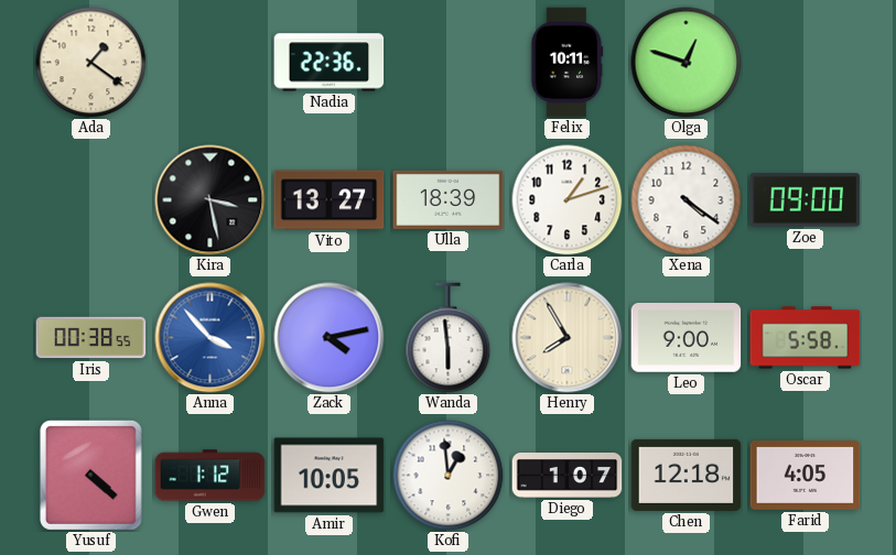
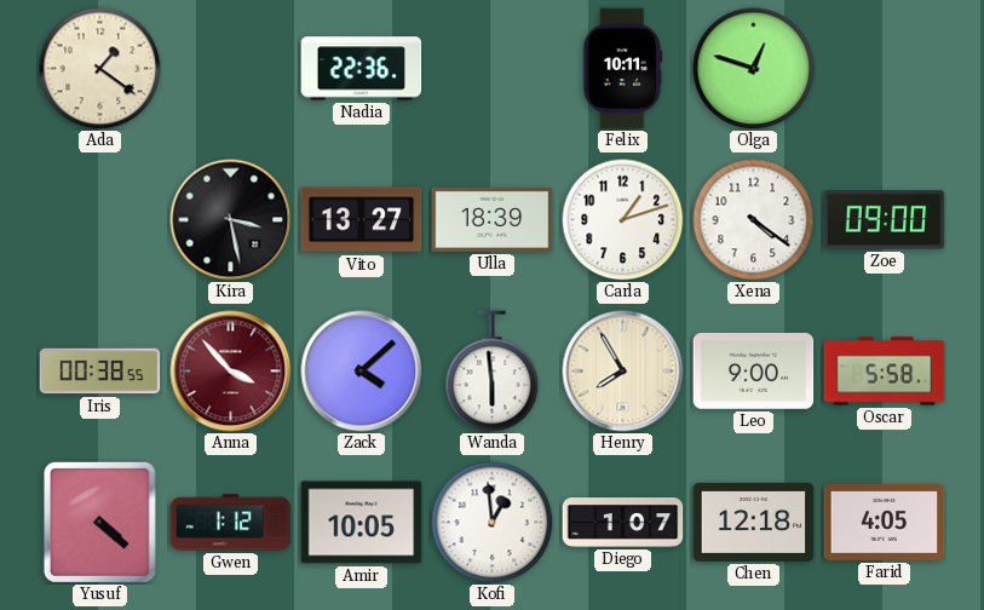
Anna dial: blue -> burgundy (231, 372)
Zack: 4:13 -> 4:08 (362, 372)
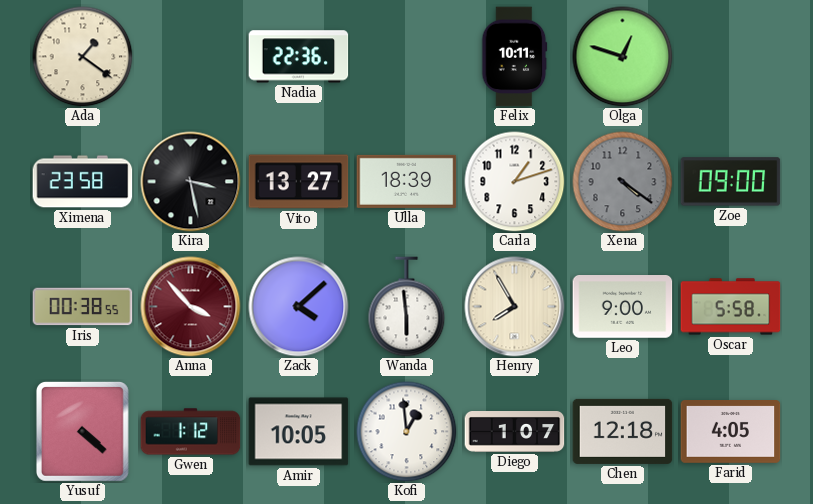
Ximena: none -> 23:58 (83, 182)
Xena dial: white -> grey (623, 182)
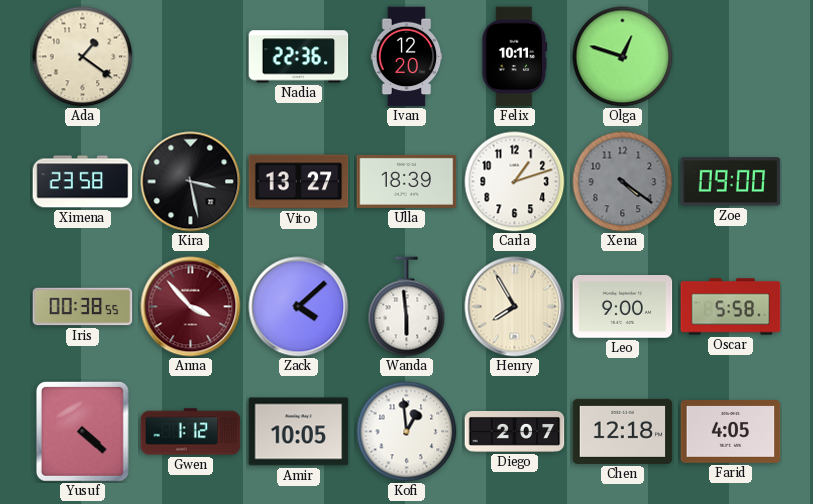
Ivan: none -> 12:20 (407, 57)
Diego: 1:07 -> 2:07 (515, 432)
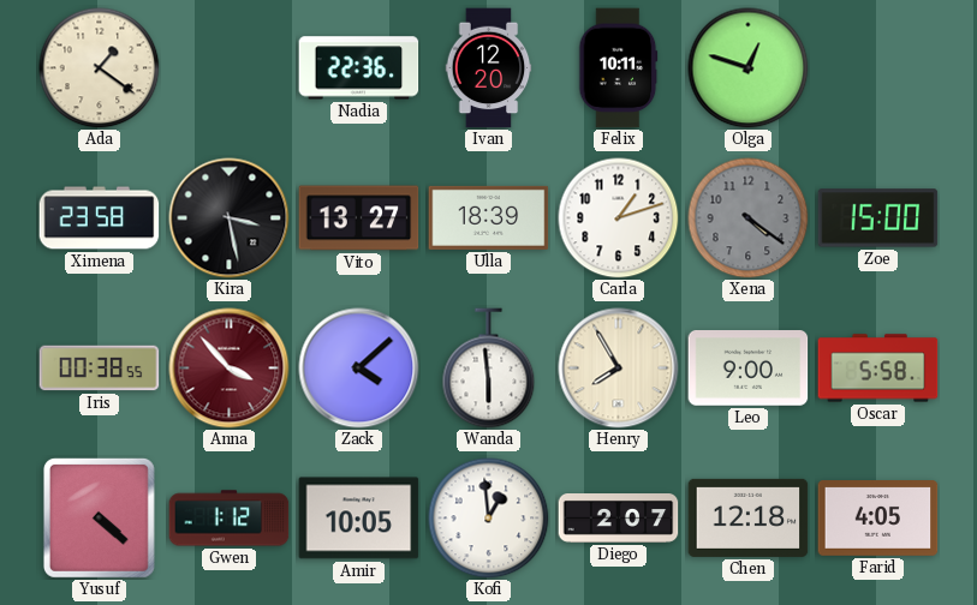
Zoe: 09:00 -> 15:00 (878, 218)
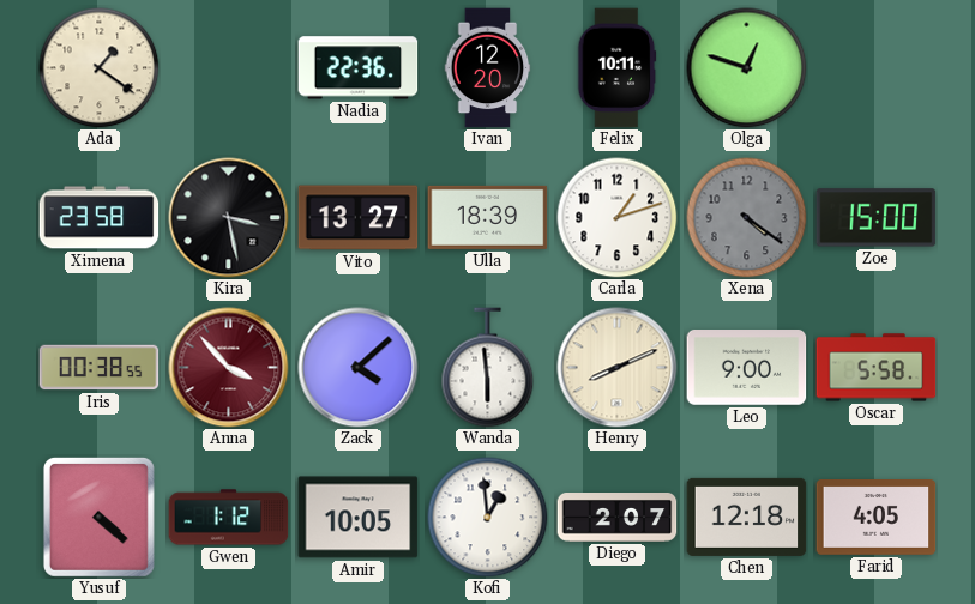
Henry: 7:55 -> 8:11 (618, 368)
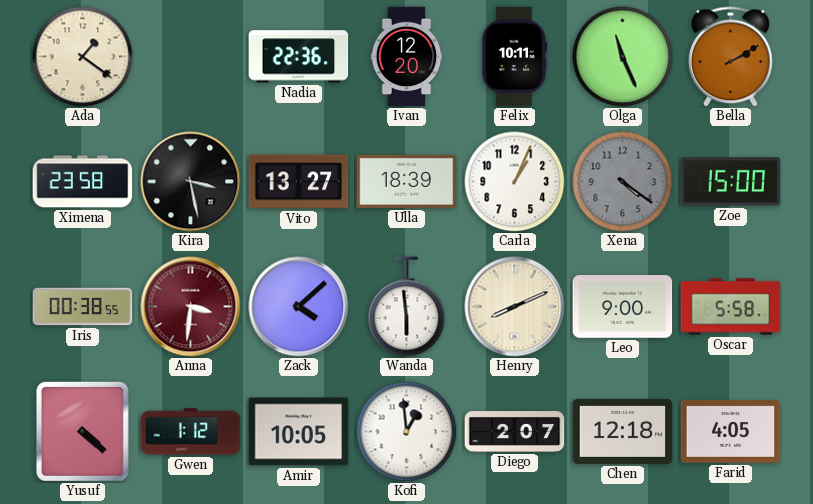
Olga: 12:48 -> 11:26 (623, 57)
Bella: none -> 2:10 (731, 57)
Carla: 1:12 -> 1:04 (515, 182)
Anna: 3:53 -> 3:31 (191, 307)
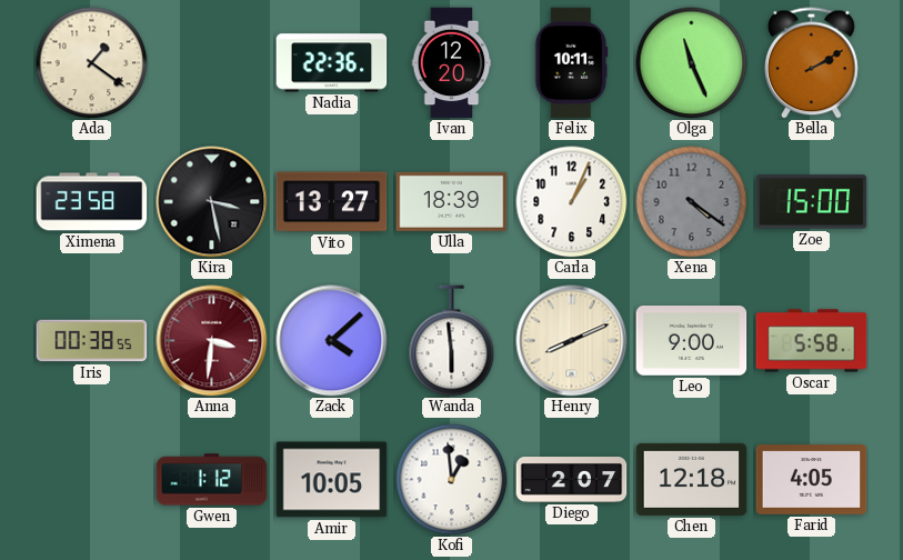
Yusuf: 4:22 -> none (82, 431)
